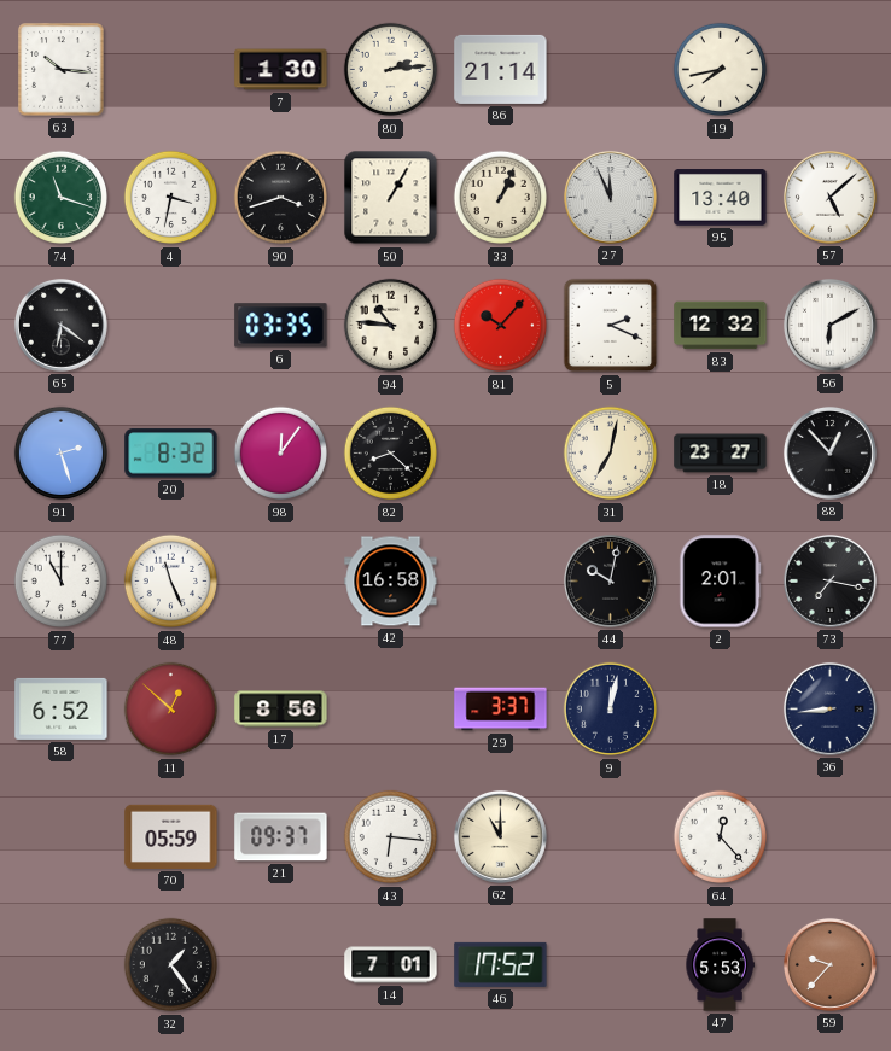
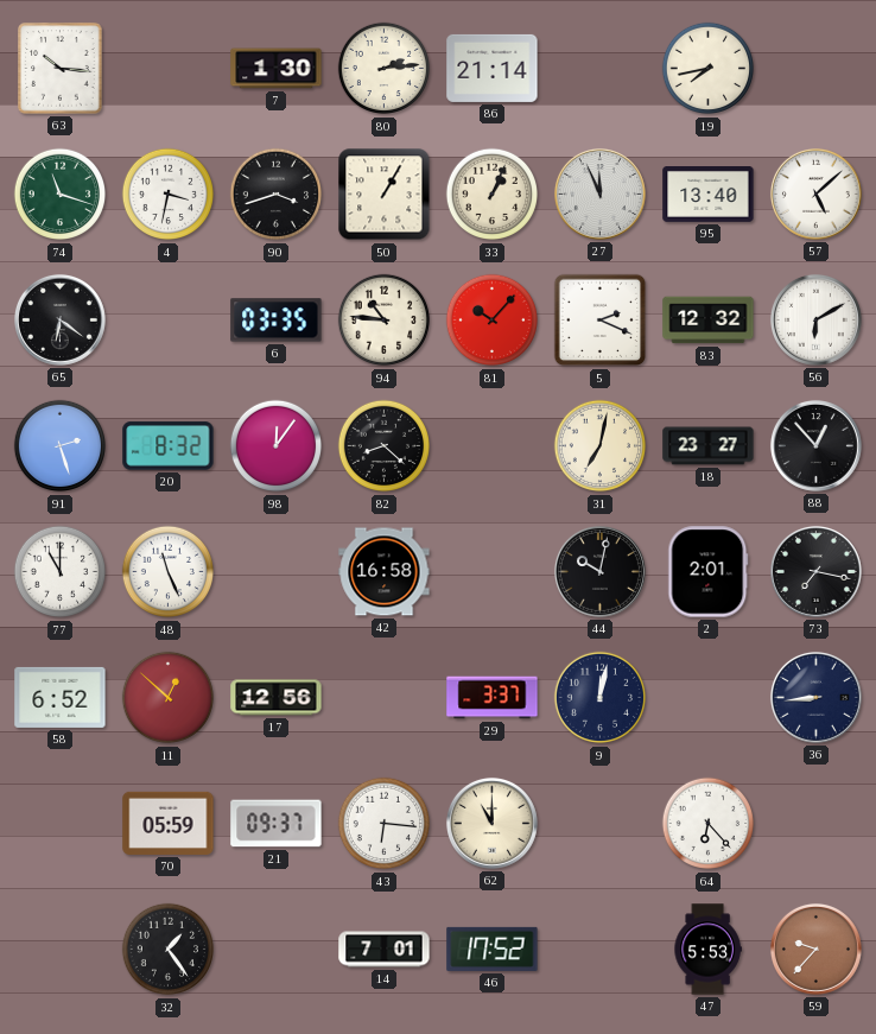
17: 8:56 -> 12:56 (277, 698)
64: 12:23 -> 6:23 (709, 824)
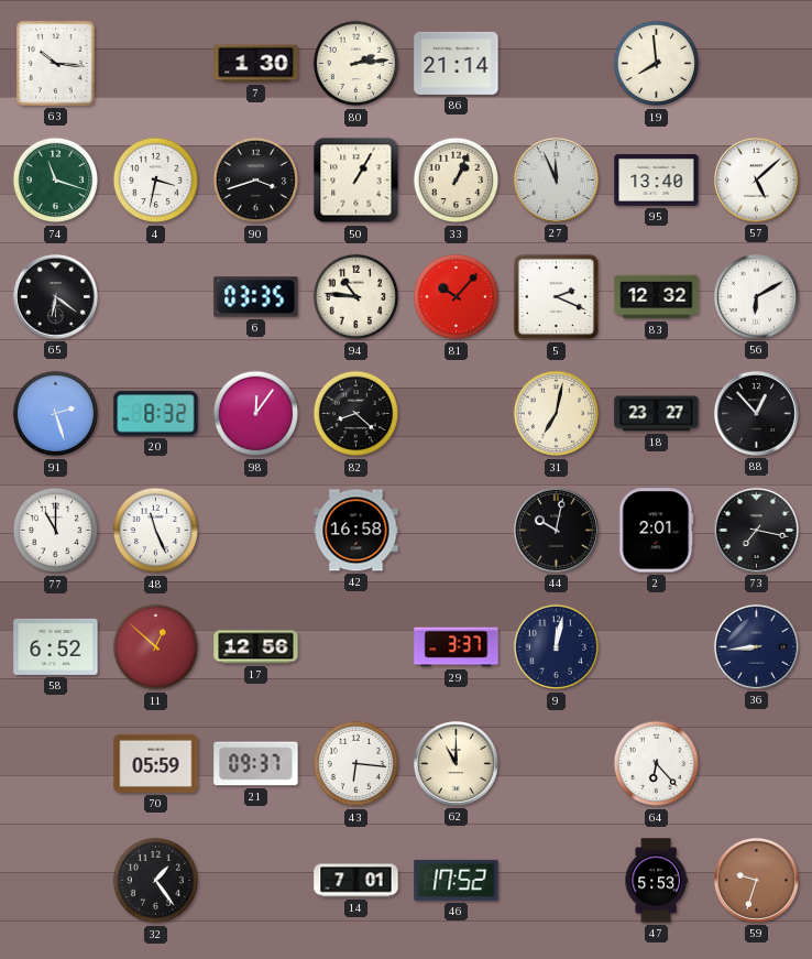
19: 7:43 -> 7:59 (657, 64)
59: 9:37 -> 9:33 (756, 880)
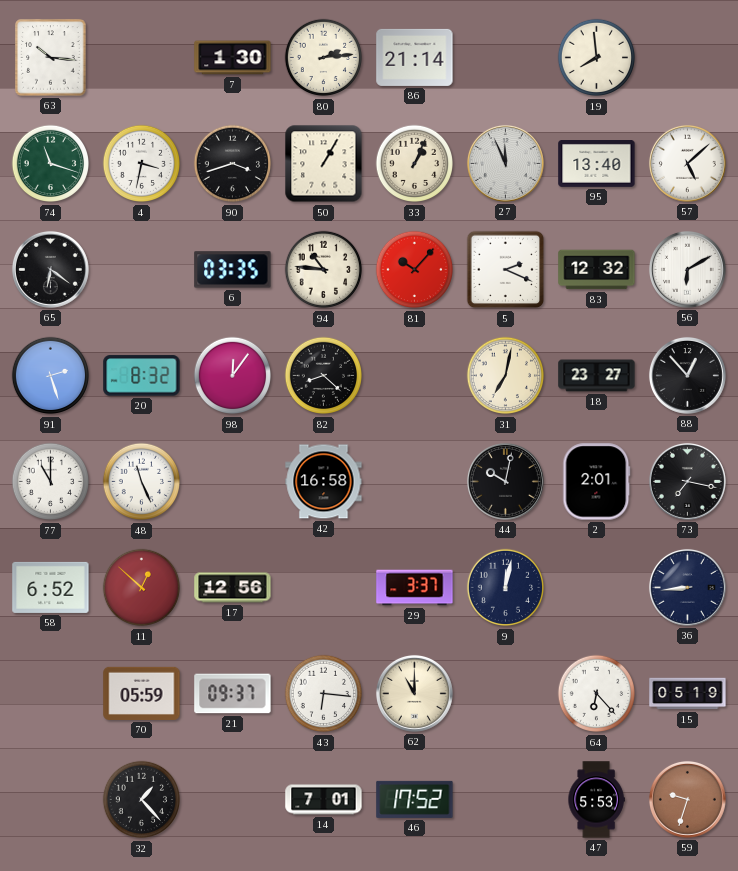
15: none -> 05:19 (688, 694)
32: 1:24 -> 1:23 (142, 800)
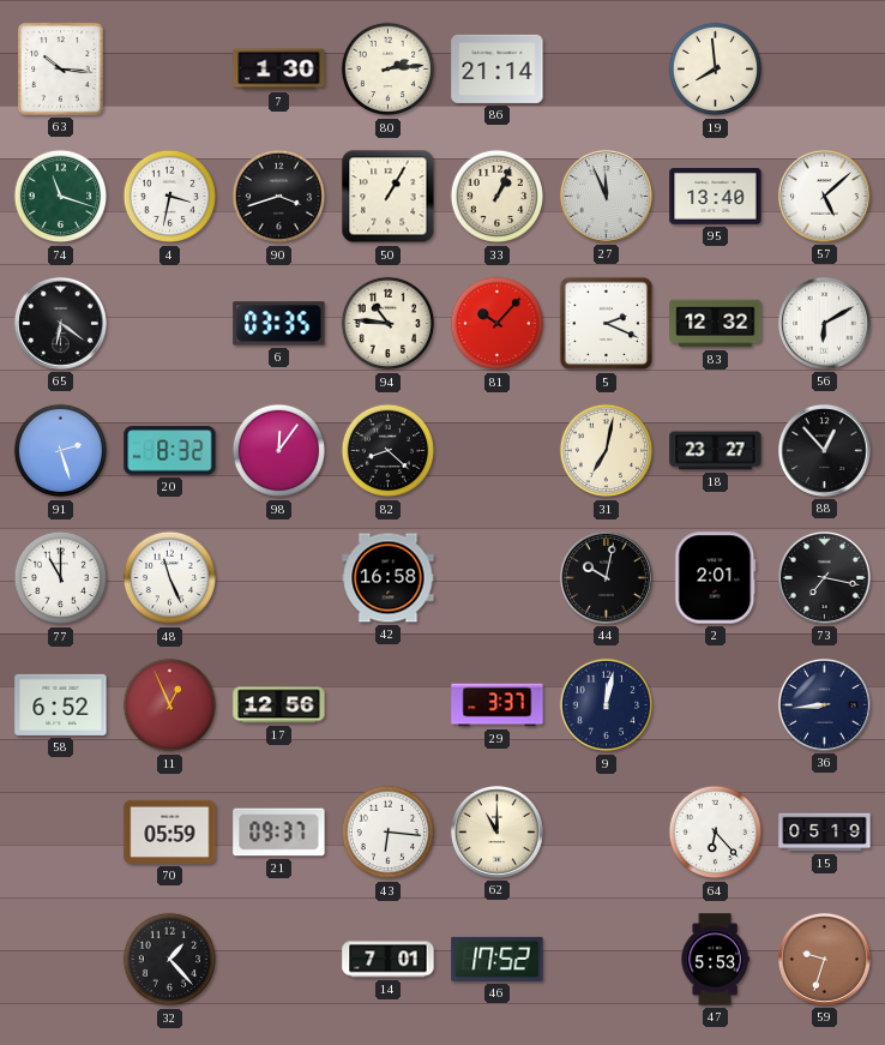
11: 12:52 -> 12:56 (170, 705)
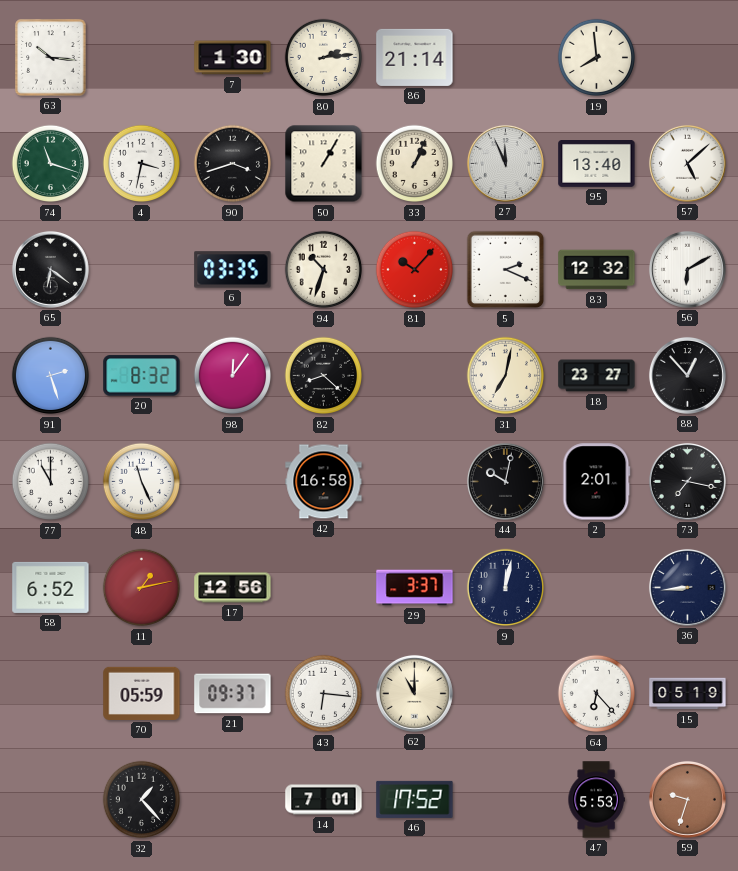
94: 10:46 -> 10:33 (324, 270)
11: 12:56 -> 1:13 (142, 588)
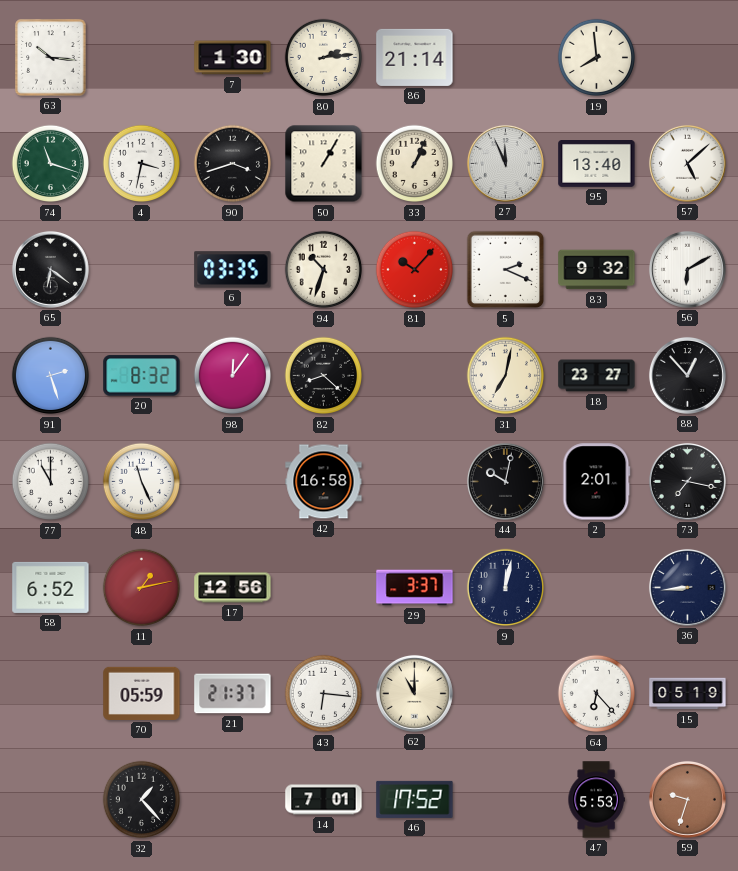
83: 12:32 -> 9:32 (597, 270)
21: 09:37 -> 21:37 (233, 694)
